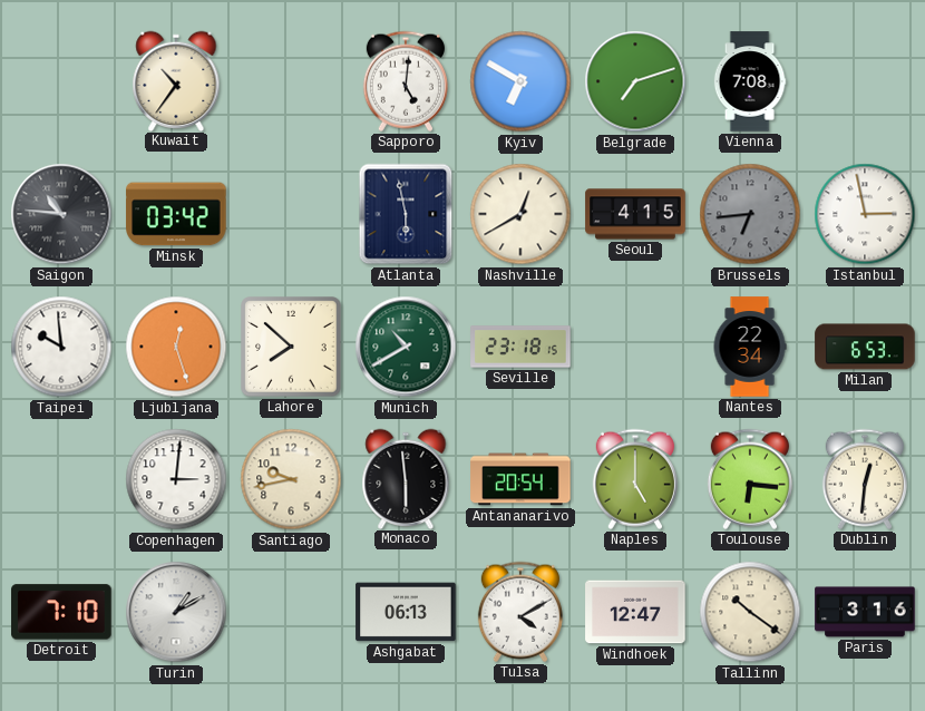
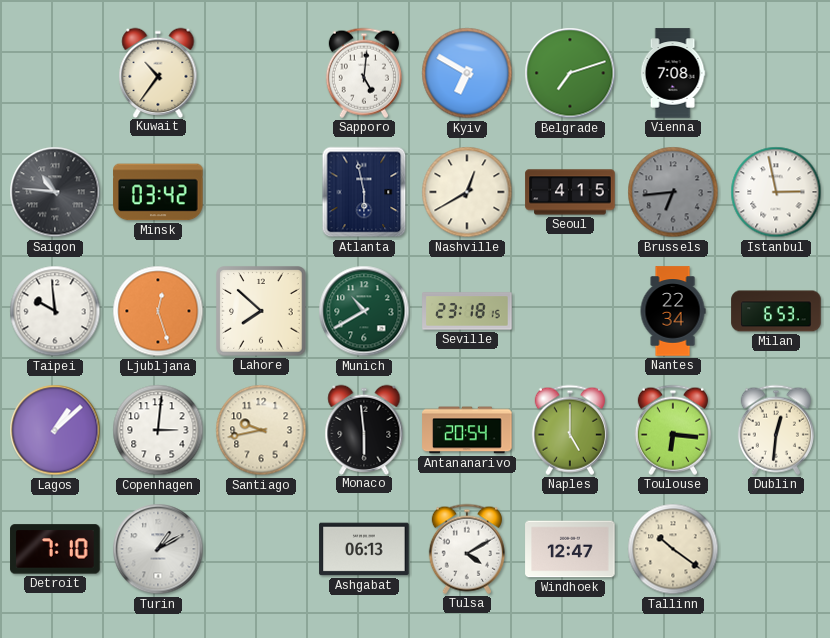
Lagos: none -> 1:08 (55, 430)
Paris: 3:16 -> none (865, 612)
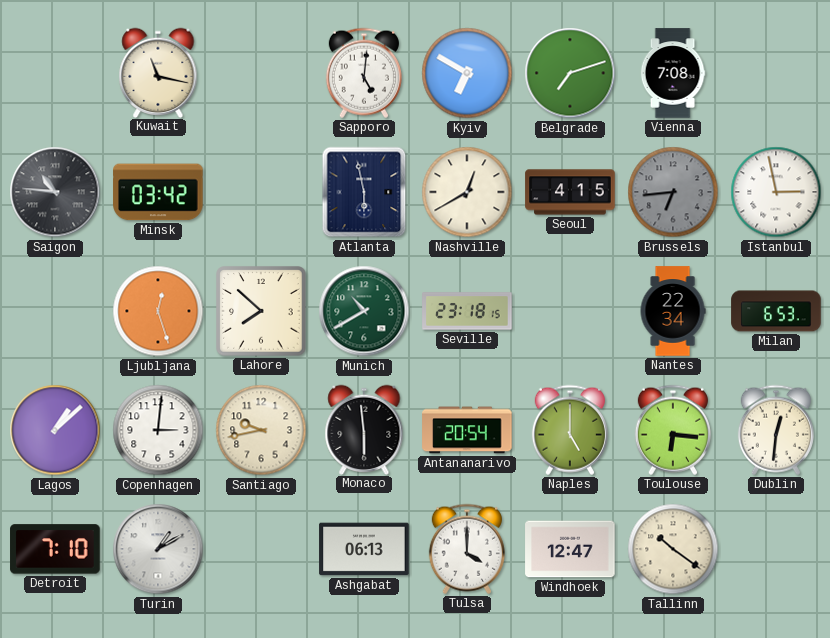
Kuwait: 10:36 -> 11:17 (158, 72)
Taipei: 9:59 -> none (55, 311)
Tulsa: 4:10 -> 4:00 (467, 549)
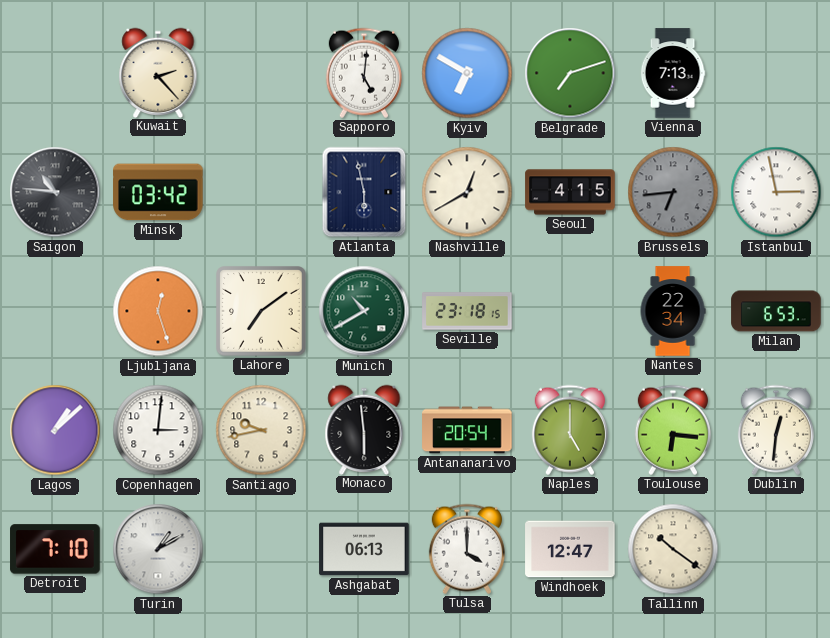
Kuwait: 11:17 -> 2:23 (158, 72)
Vienna: 7:08 -> 7:13 (673, 73)
Lahore: 7:52 -> 7:09 (261, 311)
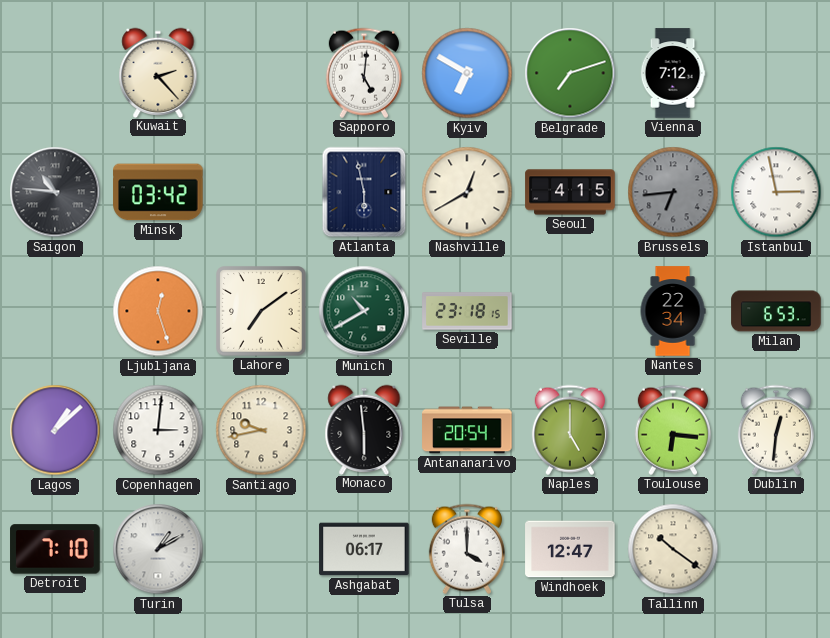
Vienna: 7:13 -> 7:12 (673, 73)
Ashgabat: 06:13 -> 06:17 (364, 549)
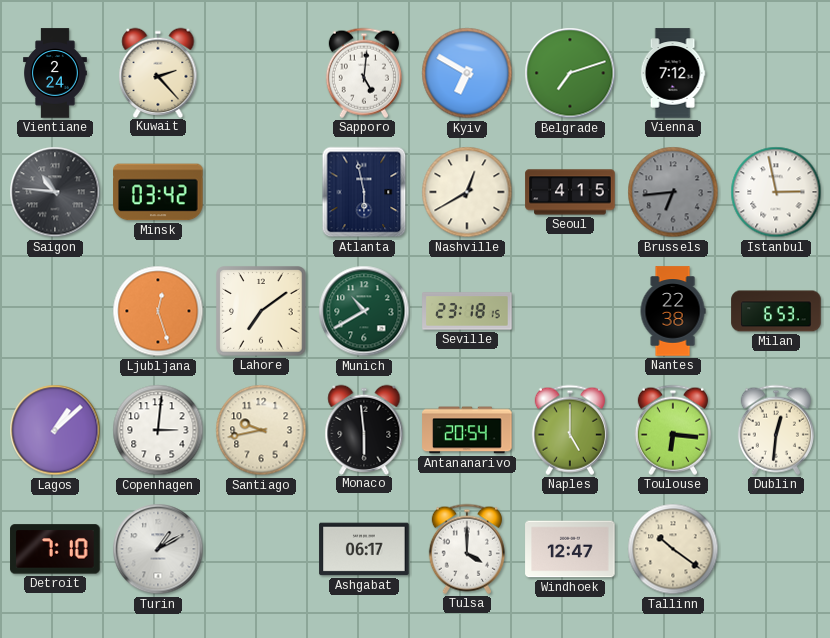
Vientiane: none -> 2:24 (56, 73)
Nantes: 22:34 -> 22:38 (673, 311)
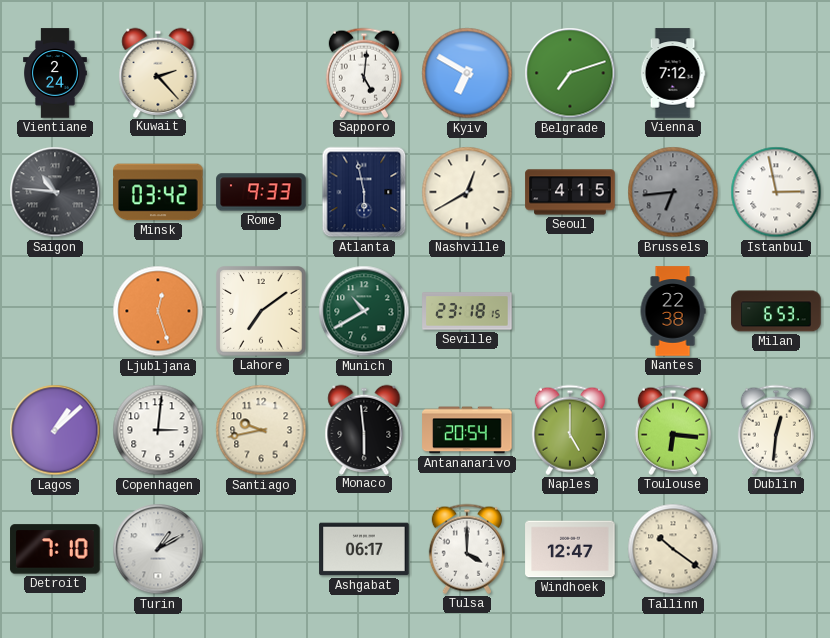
Rome: none -> 9:33 (261, 192)
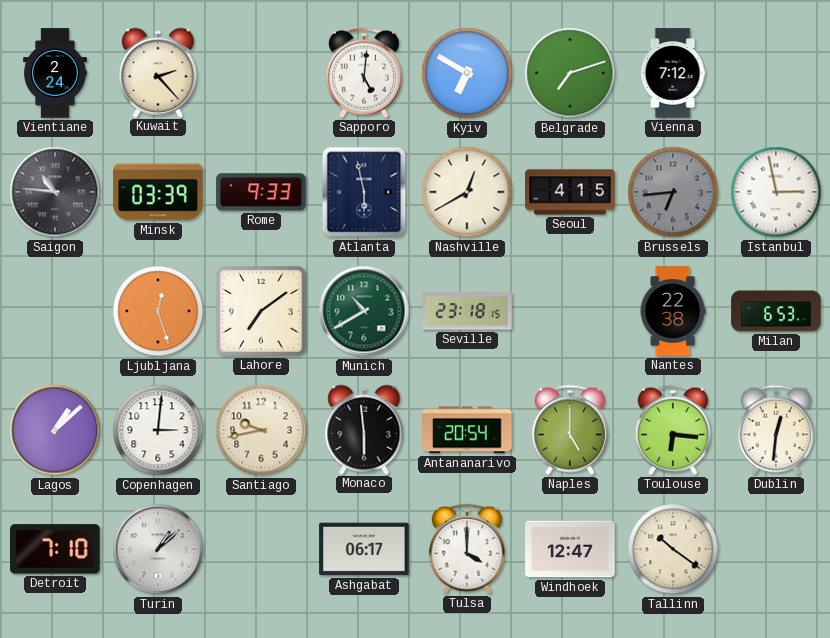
Minsk: 03:42 -> 03:39 (158, 192)
Turin: 1:10 -> 1:08 (158, 549)
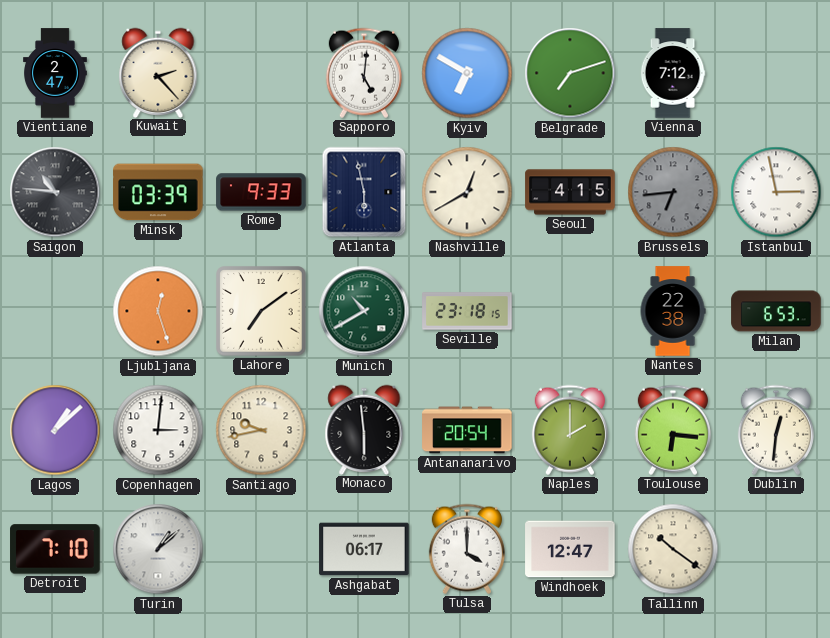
Vientiane: 2:24 -> 2:47 (56, 73)
Naples: 5:00 -> 2:00 (570, 430)
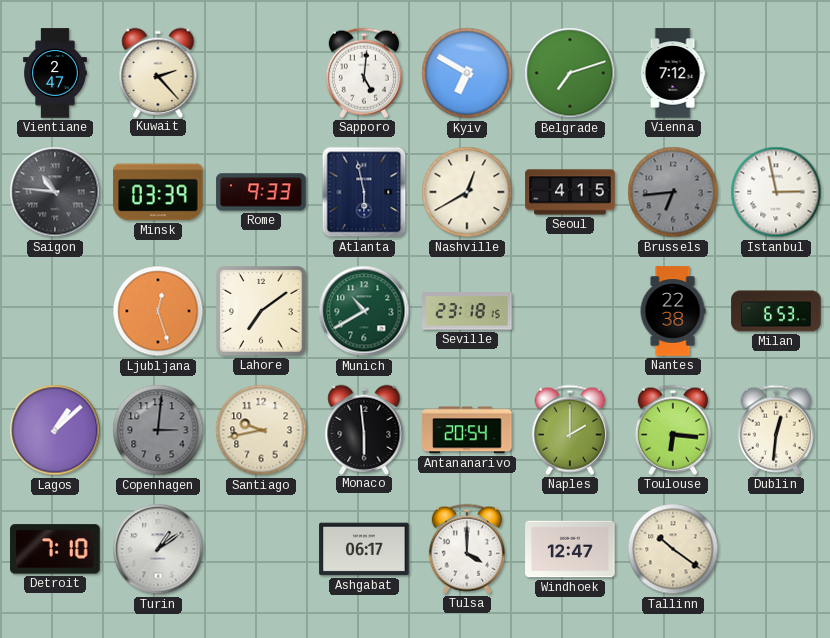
Copenhagen dial: white -> grey (158, 430)
Turin: 1:08 -> 1:09 (158, 549)
